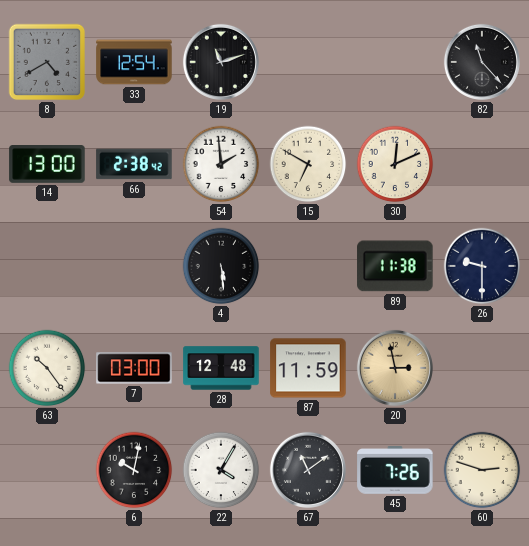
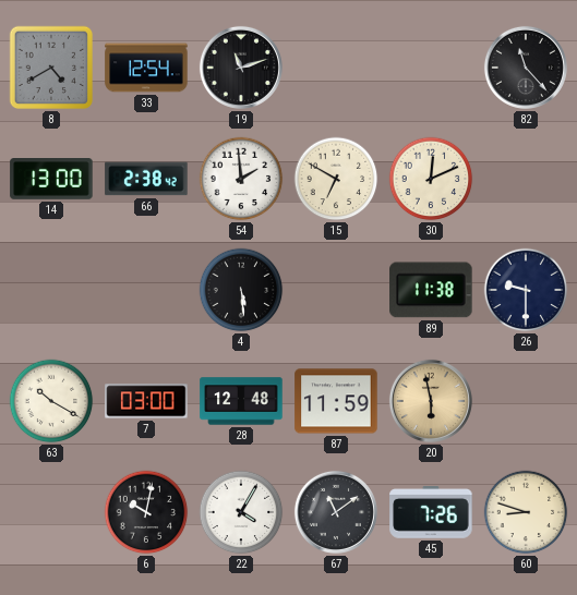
63: 10:24 -> 10:20 (51, 401)
20: 2:58 -> 5:58 (431, 401)
60: 2:48 -> 8:48 (526, 512)
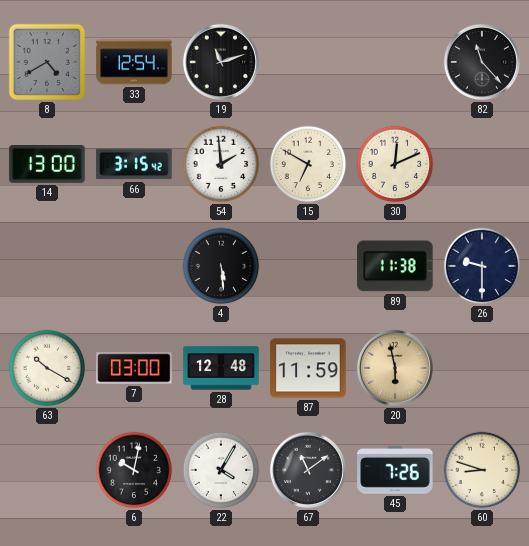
66: 2:38 -> 3:15 (134, 164)
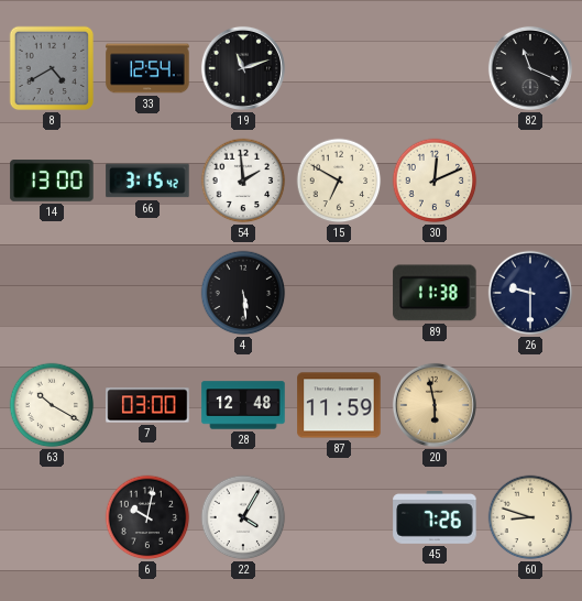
82: 11:23 -> 11:19 (530, 68)
67: 11:09 -> none (308, 470)
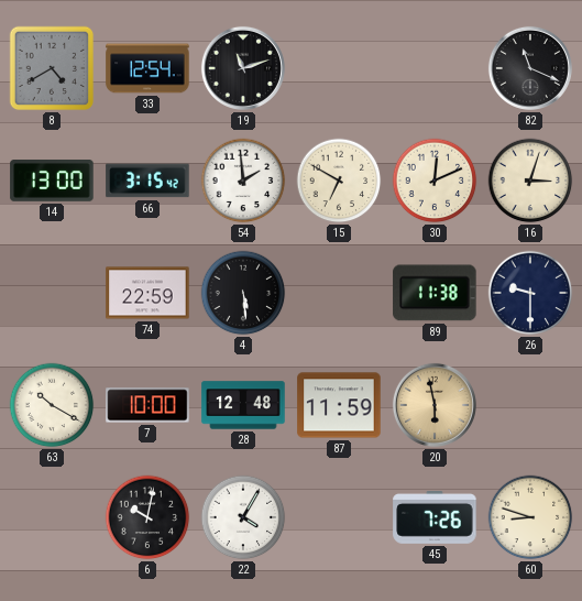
16: none -> 3:03 (530, 181)
74: none -> 22:59 (147, 293)
7: 03:00 -> 10:00 (147, 405)
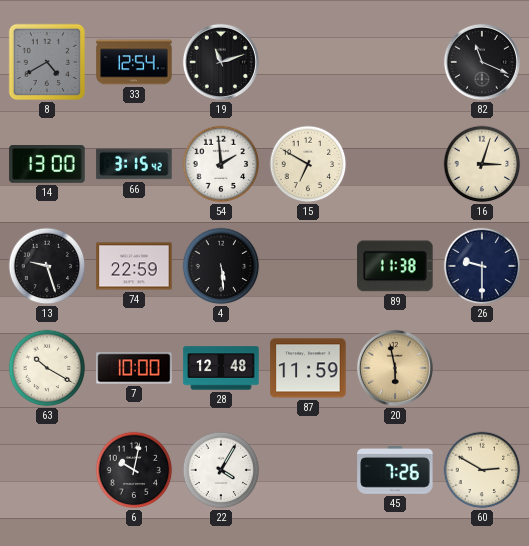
30: 12:11 -> none (435, 181)
13: none -> 9:27 (47, 266)
60: 8:48 -> 2:50 (482, 470)
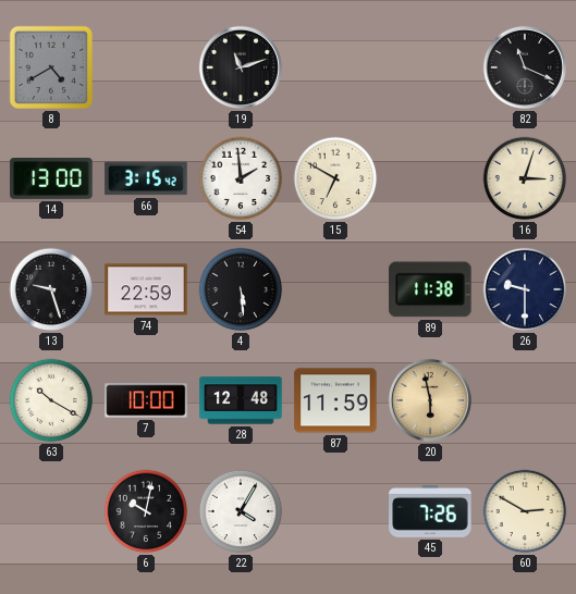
33: 12:54 -> none (134, 62)
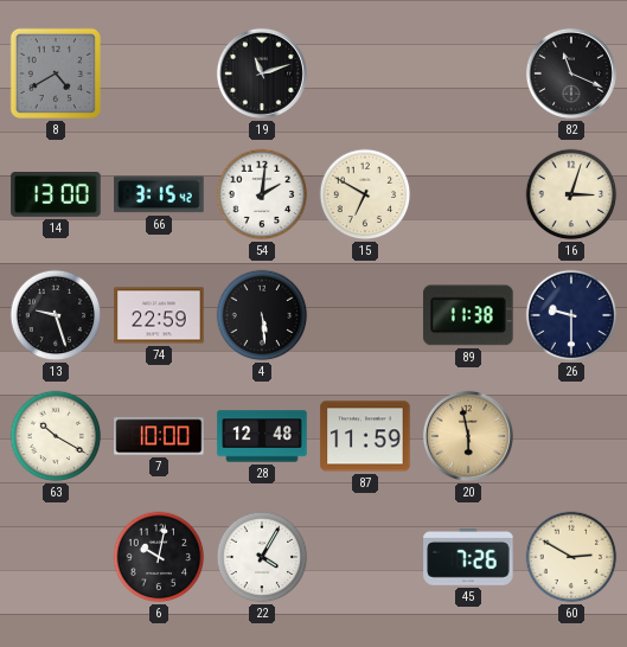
54: 1:59 -> 2:01 (262, 194)
